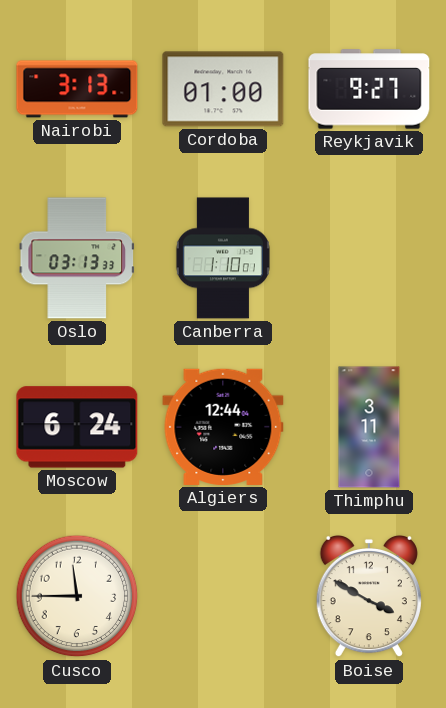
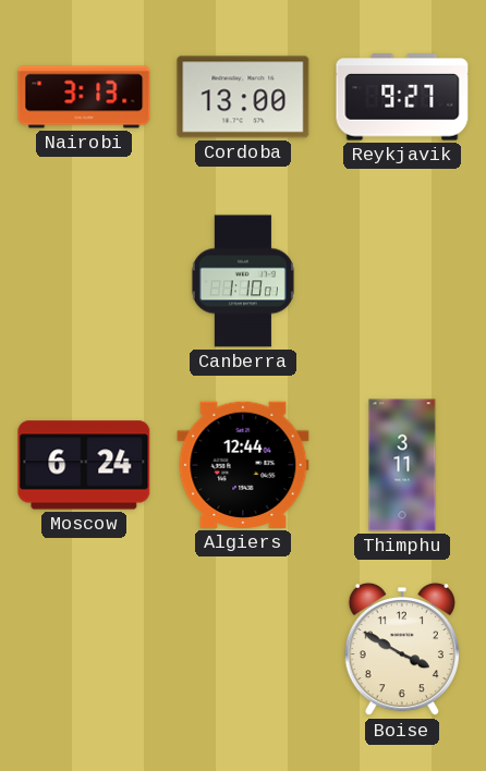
Cordoba: 01:00 -> 13:00 (243, 97)
Oslo: 03:13 -> none (76, 258)
Cusco: 11:45 -> none (77, 596)
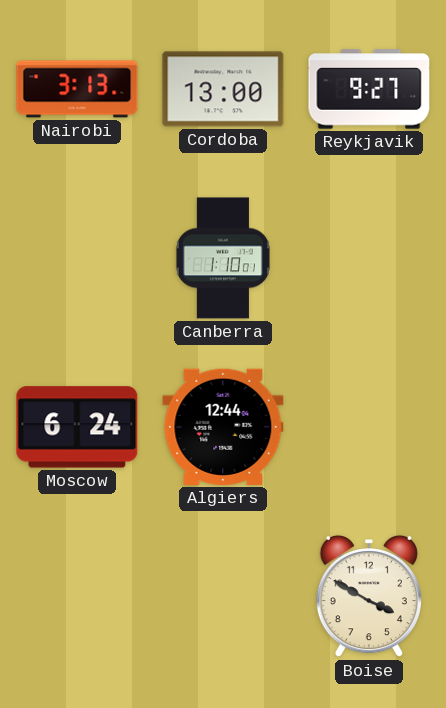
Thimphu: 3:11 -> none (402, 465)
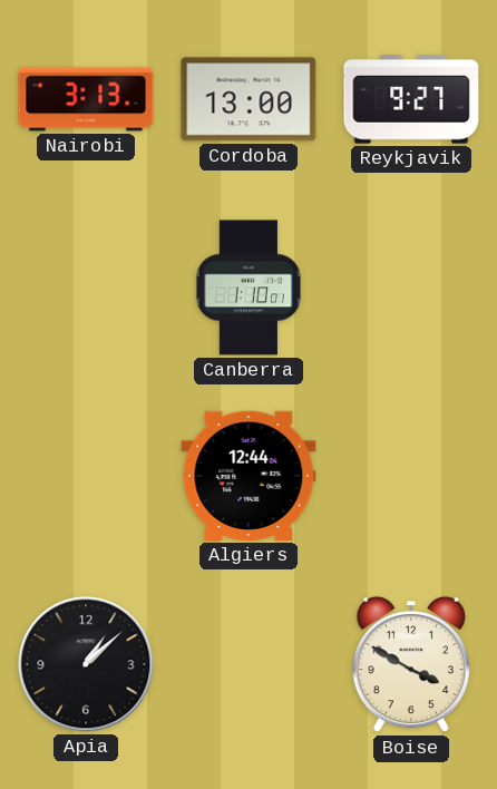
Moscow: 6:24 -> none (77, 427)
Apia: none -> 1:08 (86, 664)
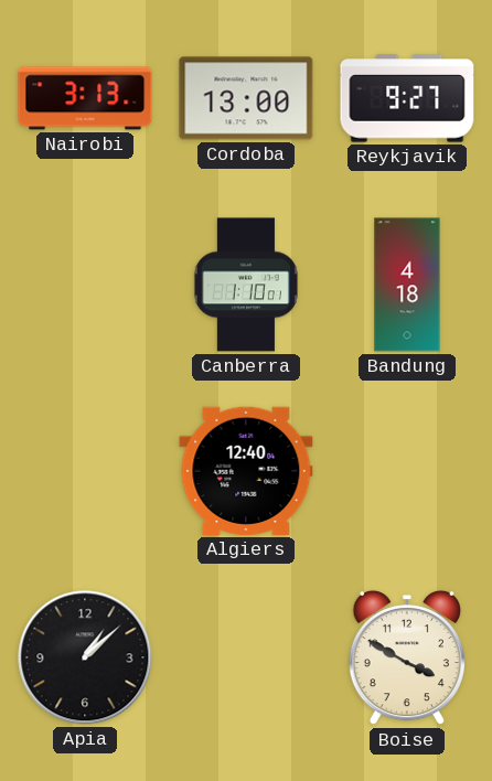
Bandung: none -> 4:18 (407, 285)
Algiers: 12:44 -> 12:40 (246, 471)
